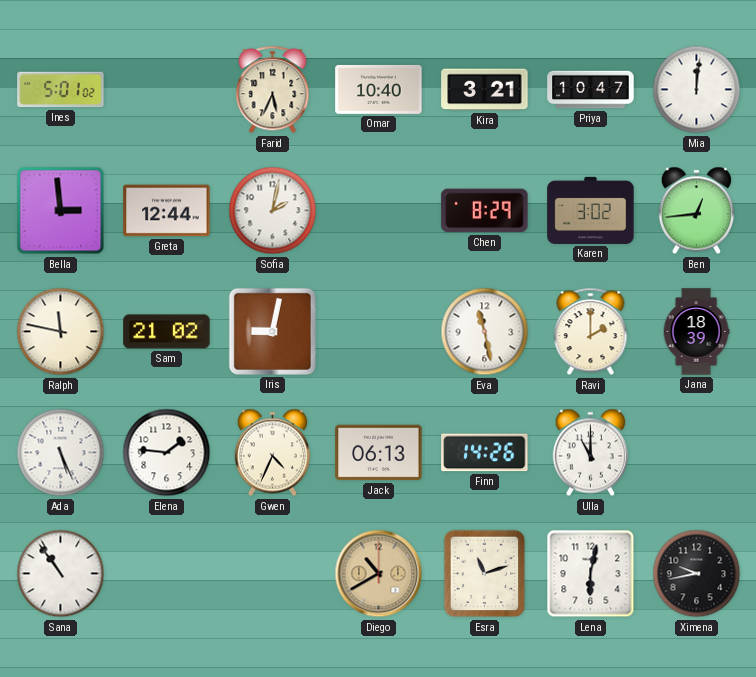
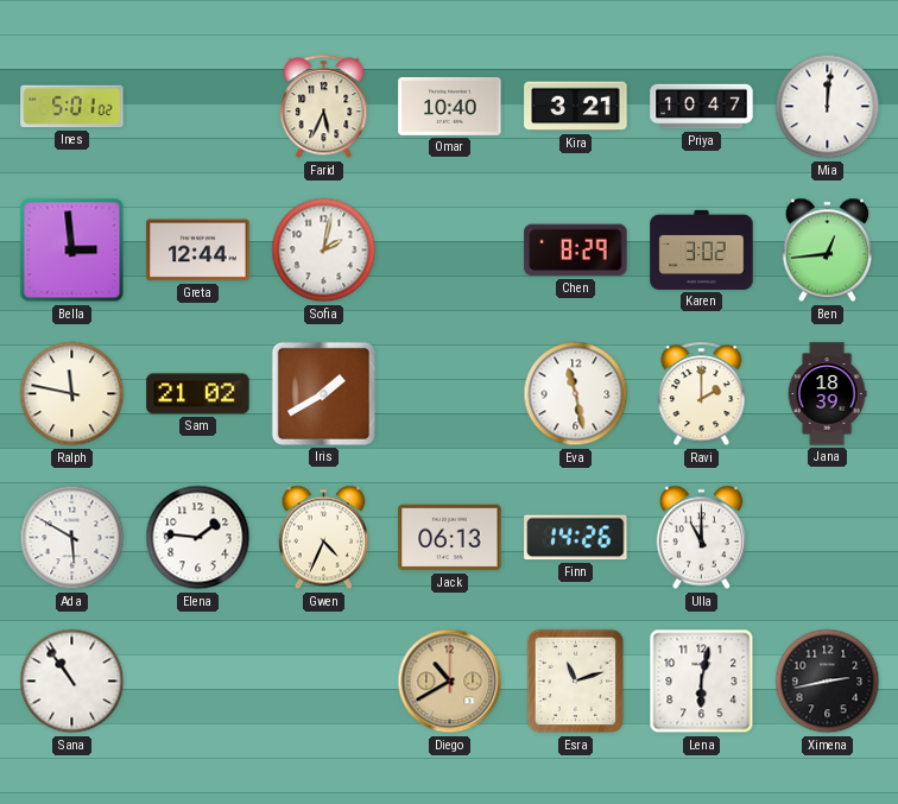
Iris: 9:02 -> 1:40 (323, 393)
Ada: 5:26 -> 5:50 (72, 538)
Ximena: 9:43 -> 2:43 (828, 682)
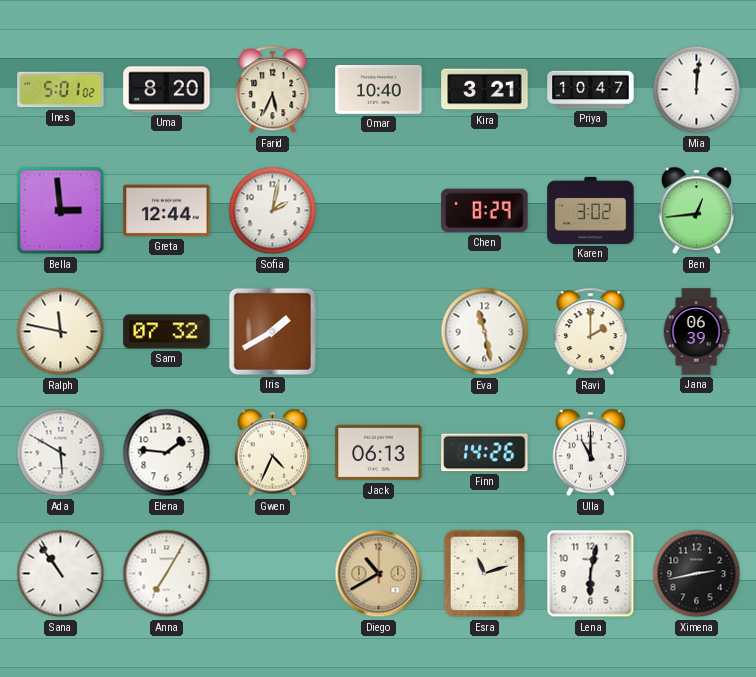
Uma: none -> 8:20 (167, 90)
Sam: 21:02 -> 07:32 (167, 332)
Jana: 18:39 -> 06:39 (696, 332)
Anna: none -> 7:05 (167, 574)
